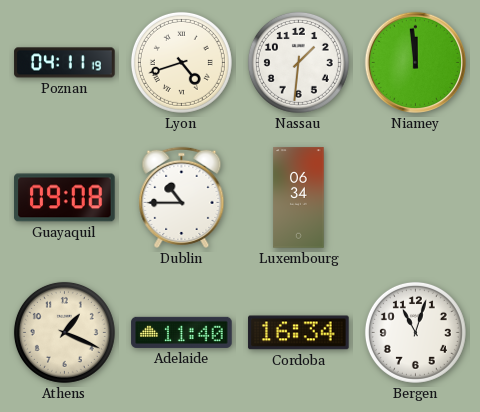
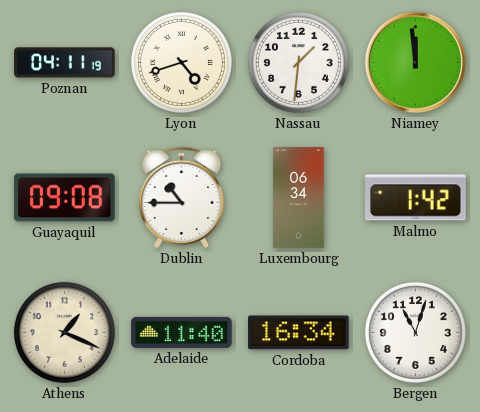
Malmo: none -> 1:42 (416, 198)
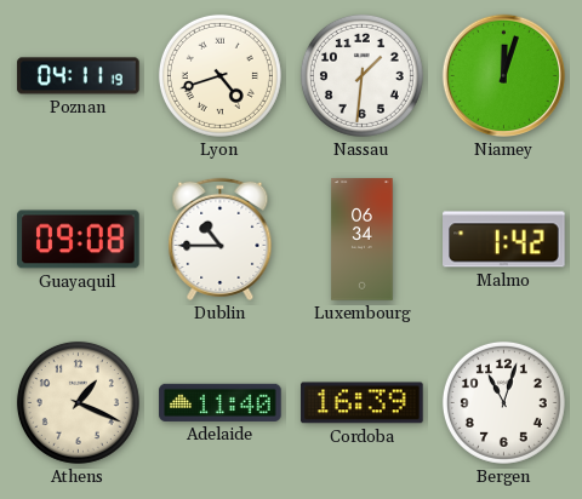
Niamey: 11:59 -> 12:03 (503, 75)
Cordoba: 16:34 -> 16:39 (363, 403)
